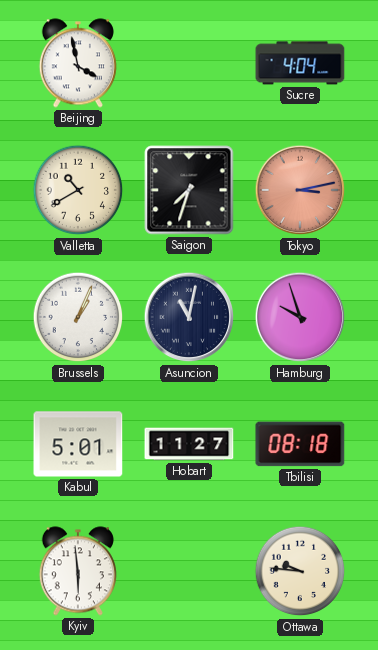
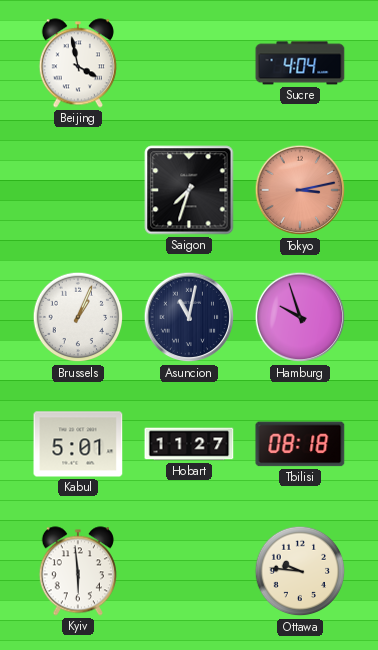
Valletta: 10:40 -> none (78, 190)
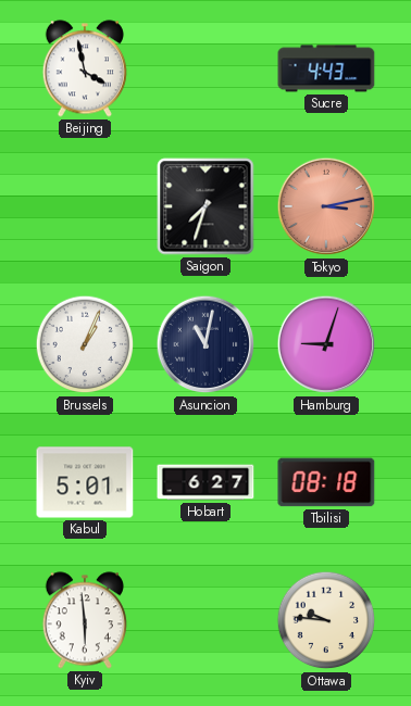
Sucre: 4:04 -> 4:43 (326, 68)
Hamburg: 9:57 -> 9:03 (326, 344)
Hobart: 11:27 -> 6:27 (205, 482)
